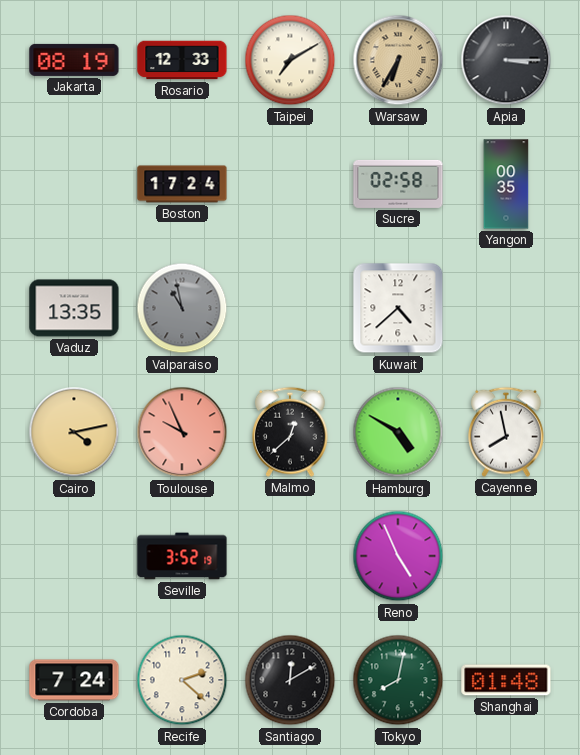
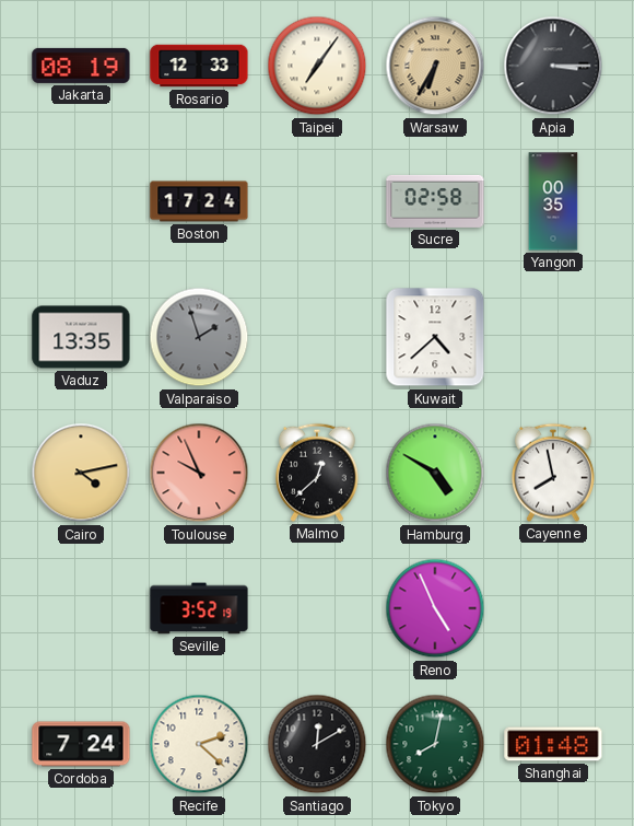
Taipei: 7:10 -> 7:06 (317, 66)
Valparaiso: 10:58 -> 1:57 (199, 337)
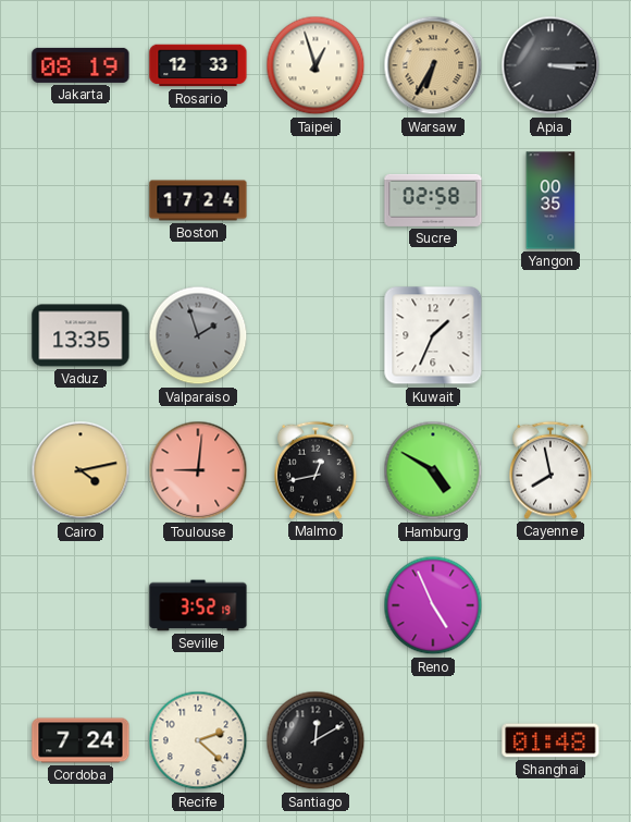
Taipei: 7:06 -> 12:57 (315, 65)
Kuwait: 4:38 -> 1:34 (433, 335)
Toulouse: 9:56 -> 9:01 (198, 470)
Malmo: 12:38 -> 12:43 (317, 470)
Tokyo: 8:02 -> none (435, 744)
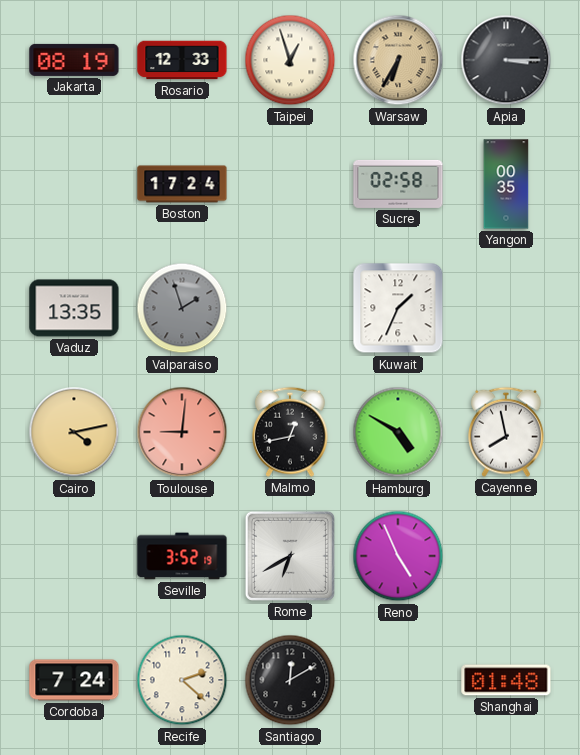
Rome: none -> 6:40 (290, 556)
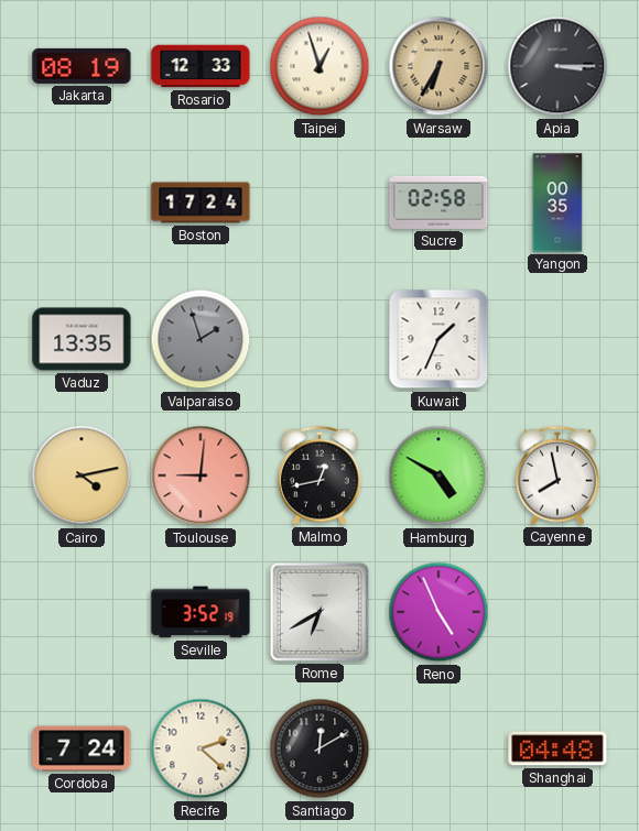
Shanghai: 01:48 -> 04:48 (557, 748)
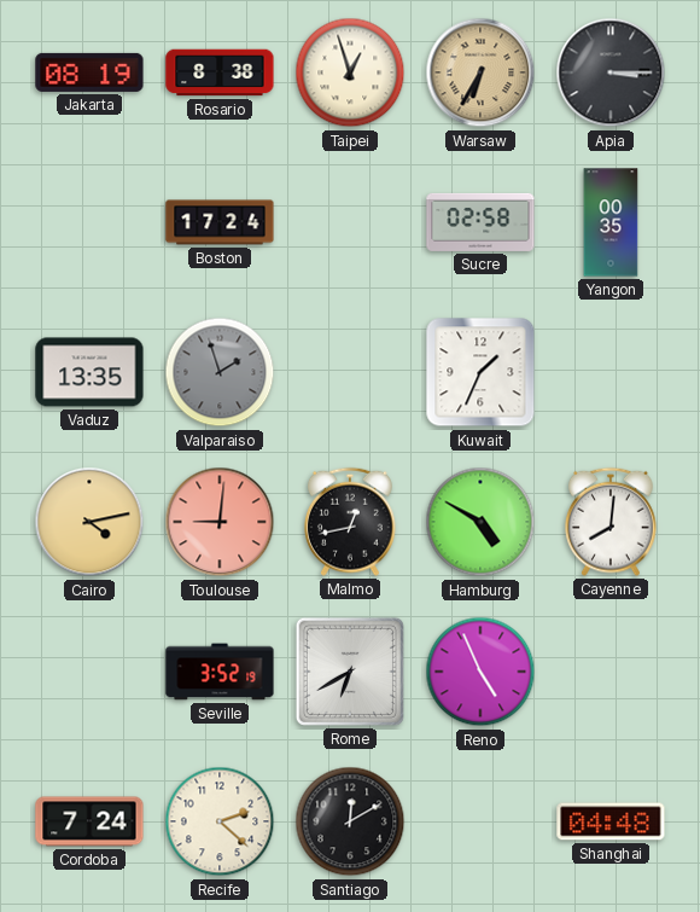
Rosario: 12:33 -> 8:38 (220, 72)
Cayenne: 7:58 -> 8:01 (612, 522)
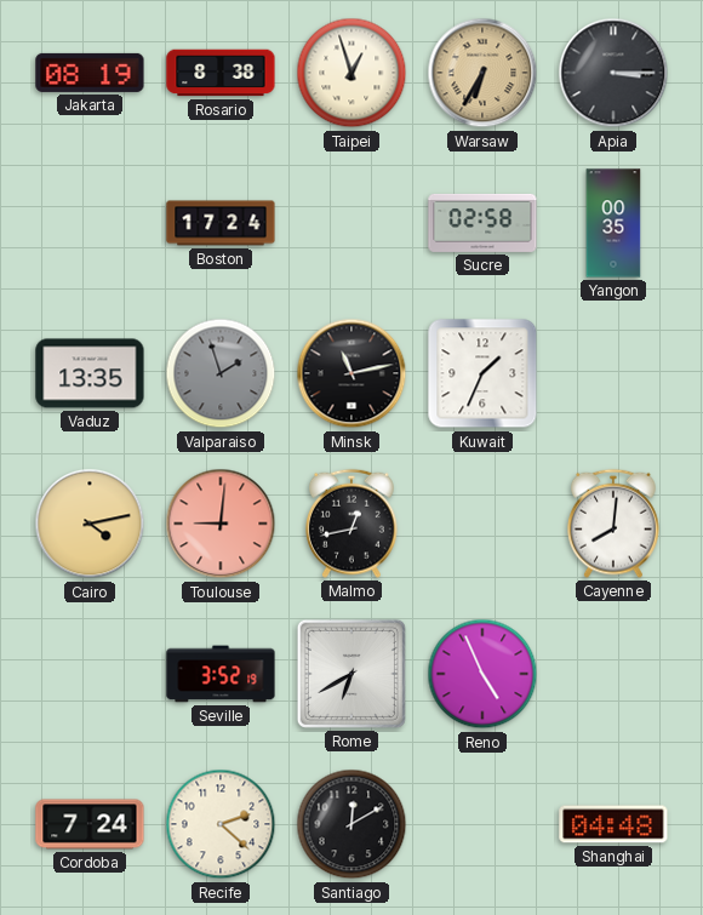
Minsk: none -> 11:13 (351, 373)
Hamburg: 4:50 -> none (480, 522)
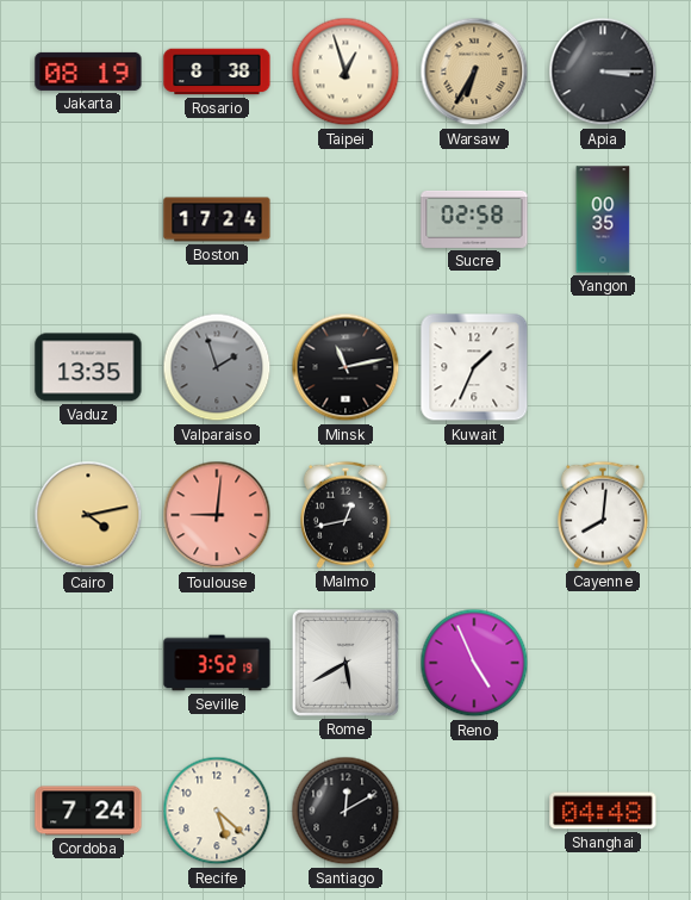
Rome: 6:40 -> 5:40 (345, 663)
Recife: 2:22 -> 5:22 (217, 811)
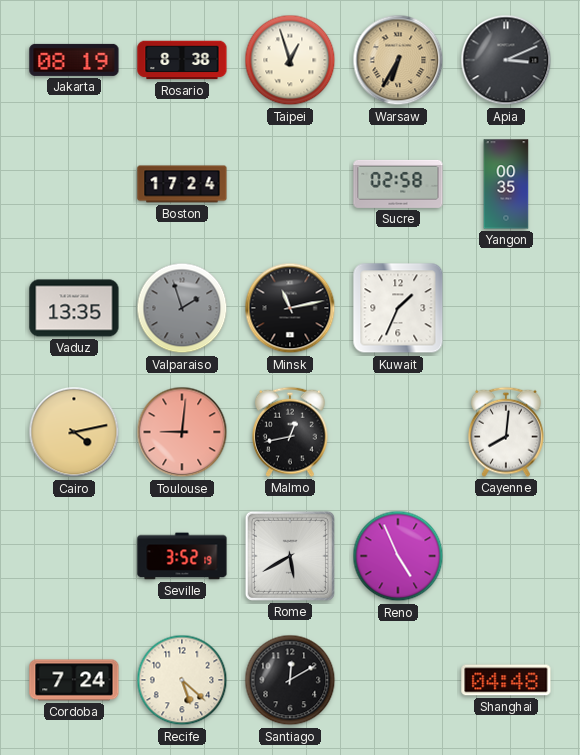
Apia: 3:15 -> 3:11 (506, 60)
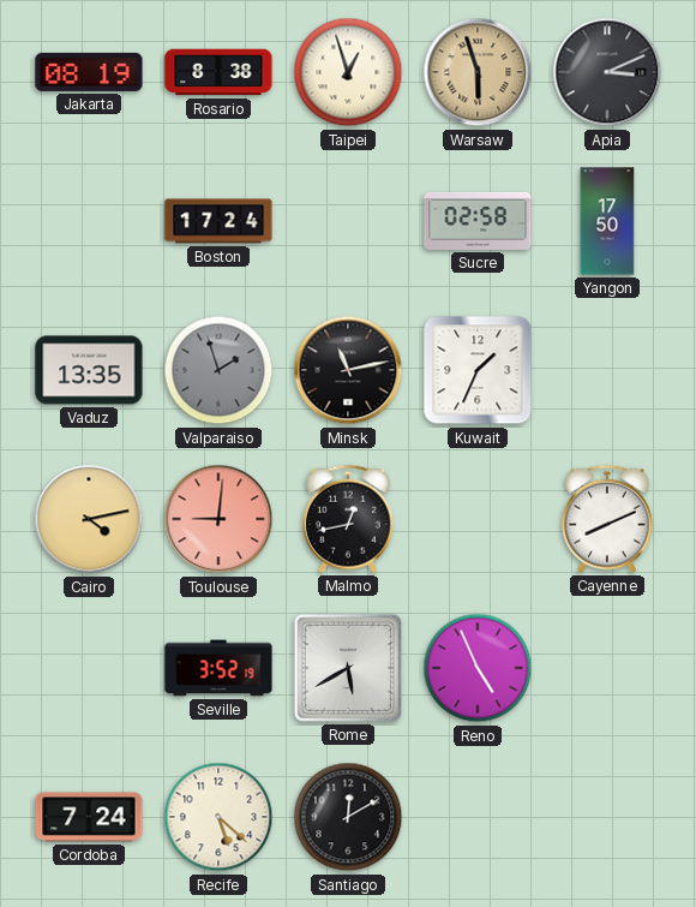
Warsaw: 6:35 -> 5:57 (478, 72)
Yangon: 00:35 -> 17:50 (607, 221)
Cayenne: 8:01 -> 8:11 (608, 519)
Shanghai: 04:48 -> none (506, 680)
